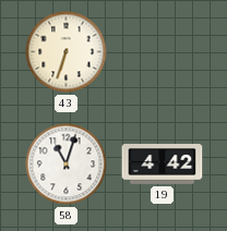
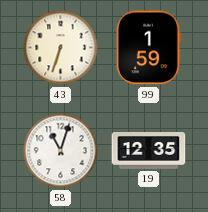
99: none -> 1:59 (148, 48)
19: 4:42 -> 12:35 (149, 151)
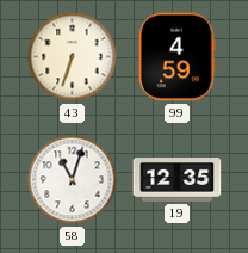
99: 1:59 -> 4:59 (176, 57)
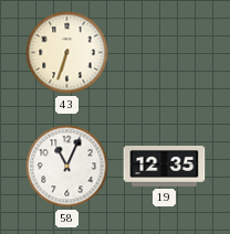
99: 4:59 -> none (176, 57)
58: 11:03 -> 11:04 (67, 167)
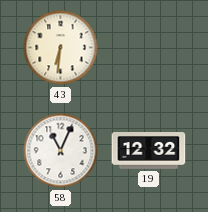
43: 6:33 -> 6:31 (61, 48)
19: 12:35 -> 12:32 (149, 151)
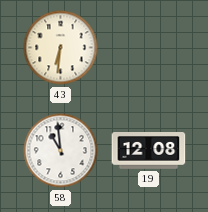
58: 11:04 -> 10:59 (61, 151)
19: 12:32 -> 12:08 (149, 151)
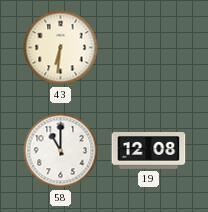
58: 10:59 -> 11:00 (61, 151)
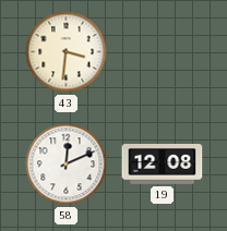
43: 6:31 -> 3:31 (67, 52)
58: 11:00 -> 12:11 (67, 165)
